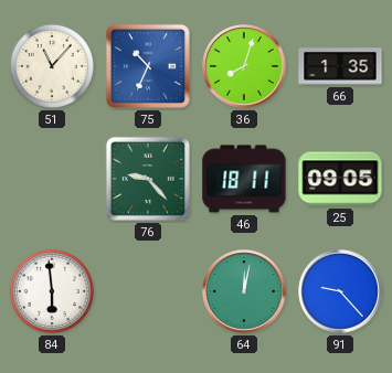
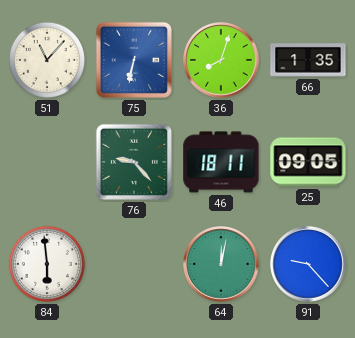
75: 10:34 -> 6:32 (134, 60)
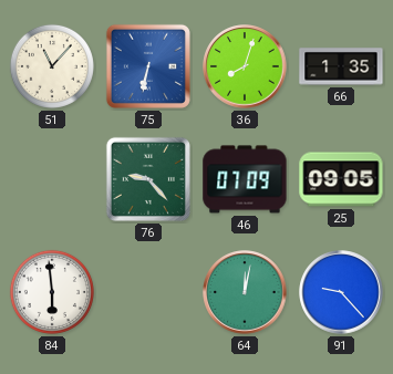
46: 18:11 -> 07:09 (245, 179)
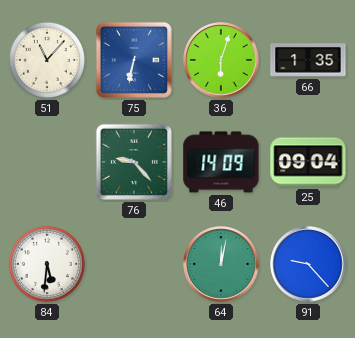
36: 8:03 -> 6:03 (221, 60)
46: 07:09 -> 14:09 (221, 162)
25: 09:05 -> 09:04 (308, 162)
84: 5:59 -> 5:31 (47, 264)
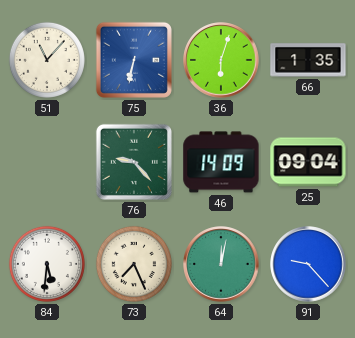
73: none -> 7:26 (134, 264)
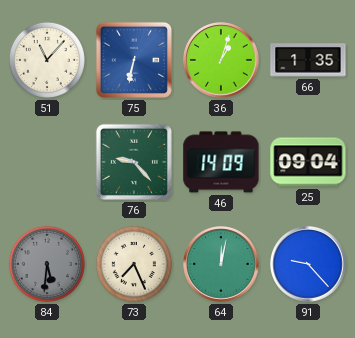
36: 6:03 -> 1:03 (221, 60)
84 dial: white -> grey (47, 264)
